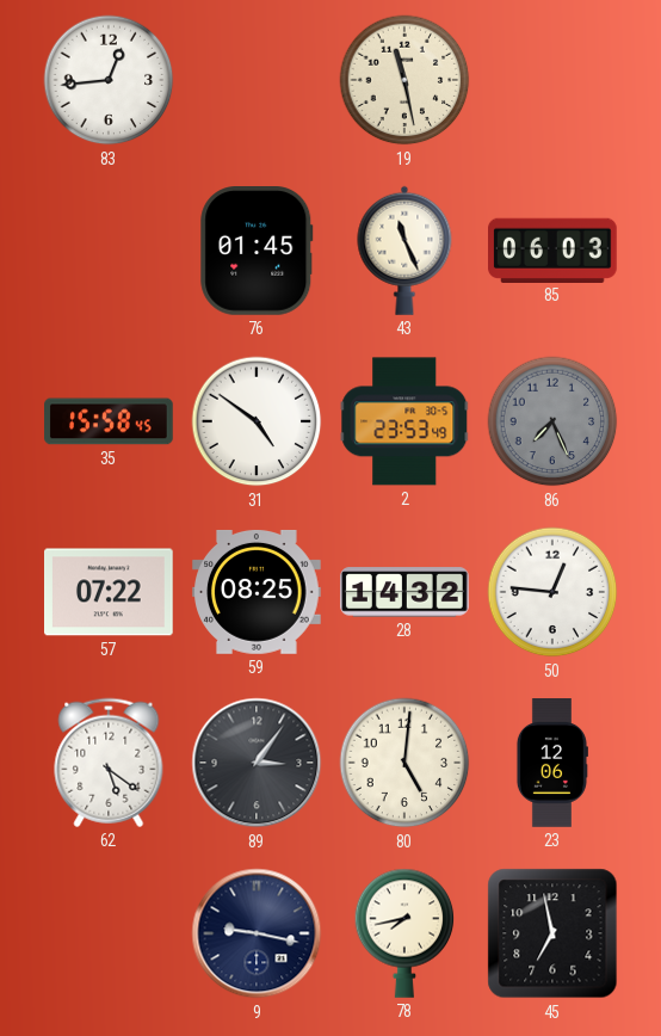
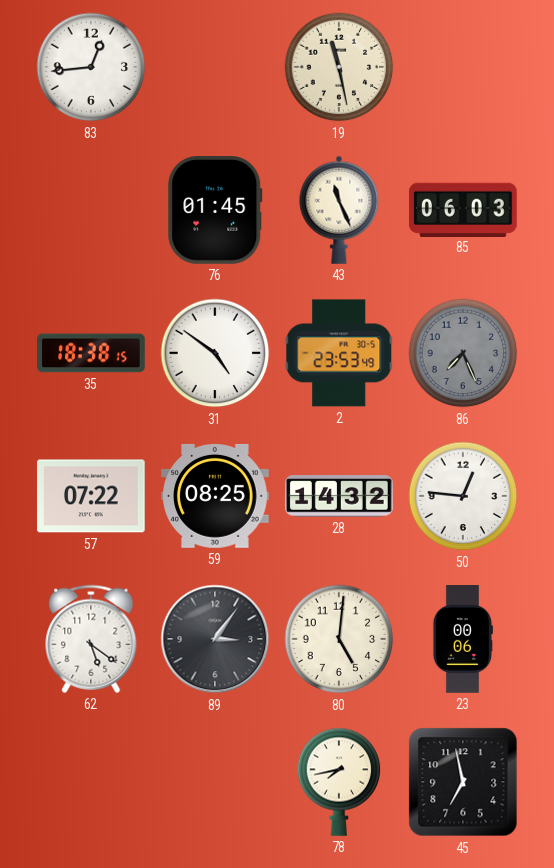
35: 15:58 -> 18:38 (91, 353)
23: 12:06 -> 00:06 (462, 639)
9: 9:17 -> none (257, 933)
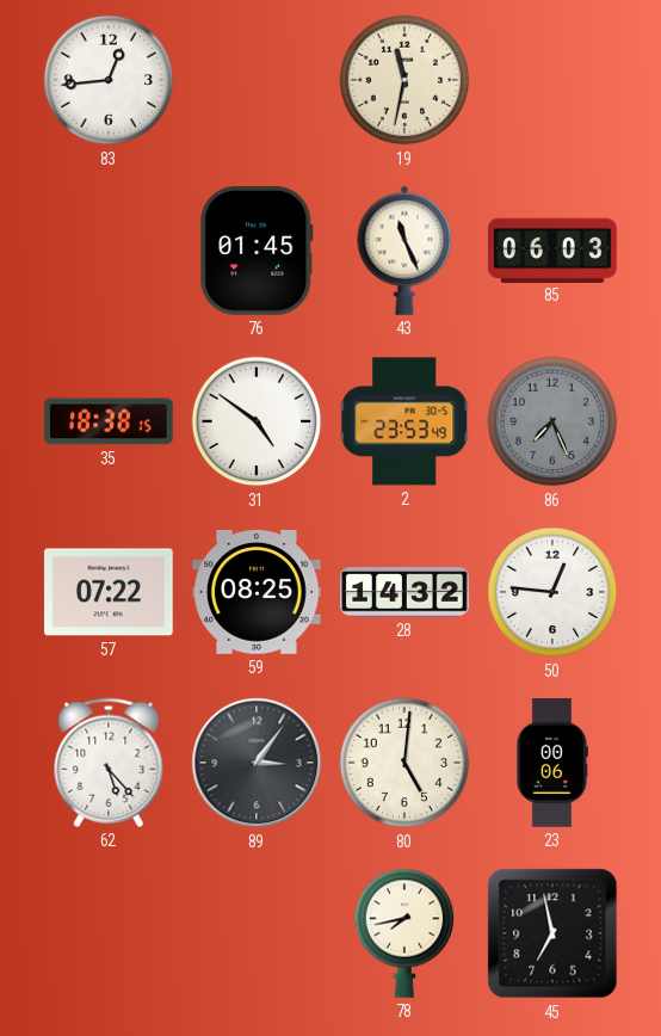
19: 11:28 -> 11:32 (404, 80)
62: 5:21 -> 5:23 (109, 763)
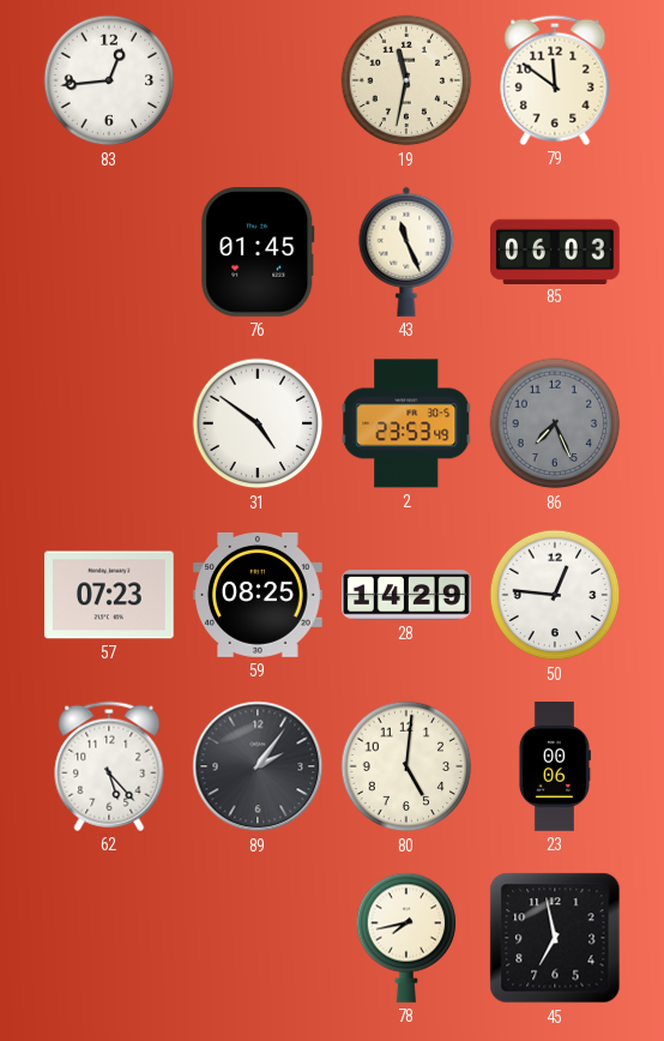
79: none -> 11:51 (555, 80)
35: 18:38 -> none (109, 421)
57: 07:22 -> 07:23 (110, 595)
28: 14:32 -> 14:29 (406, 595)
89: 3:06 -> 2:06 (258, 766)
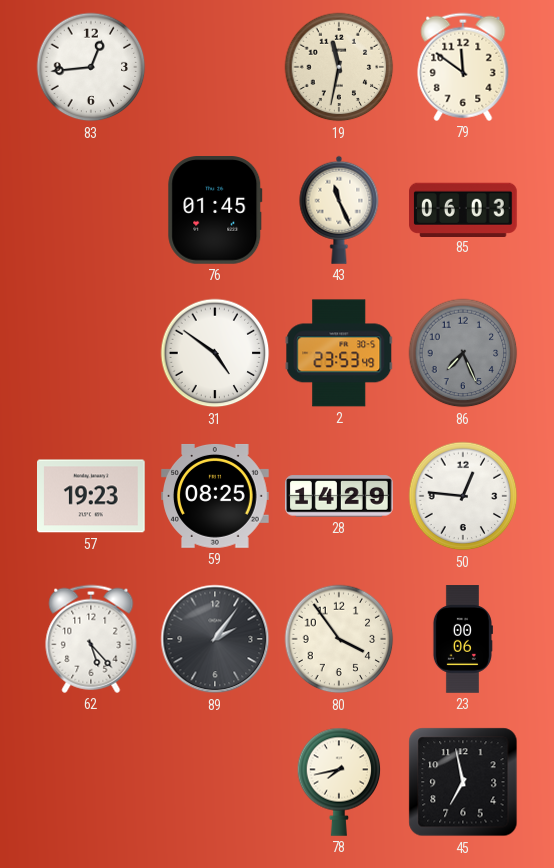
57: 07:23 -> 19:23 (92, 496)
80: 5:01 -> 3:54 (339, 639)
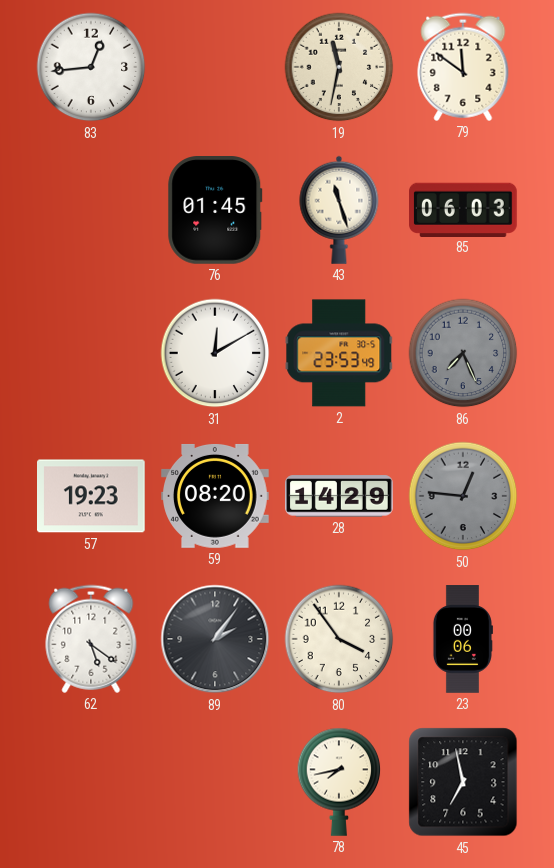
43: 11:26 -> 11:27 (339, 210)
31: 4:51 -> 12:10 (215, 353)
59: 08:25 -> 08:20 (216, 496)
50 dial: white -> grey (463, 496)
62: 5:23 -> 5:21 (91, 639)
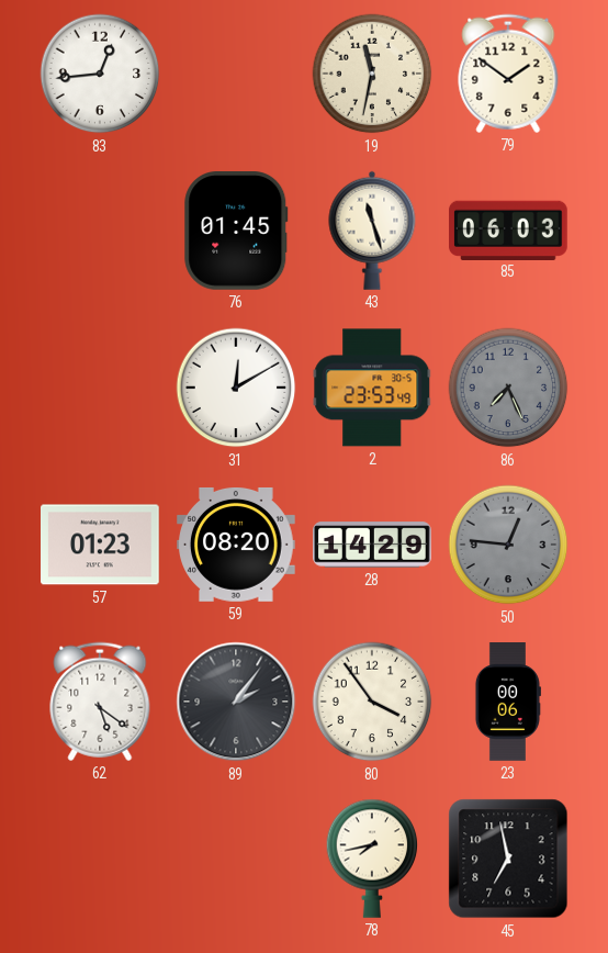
79: 11:51 -> 1:51 (508, 74)
57: 19:23 -> 01:23 (101, 545)
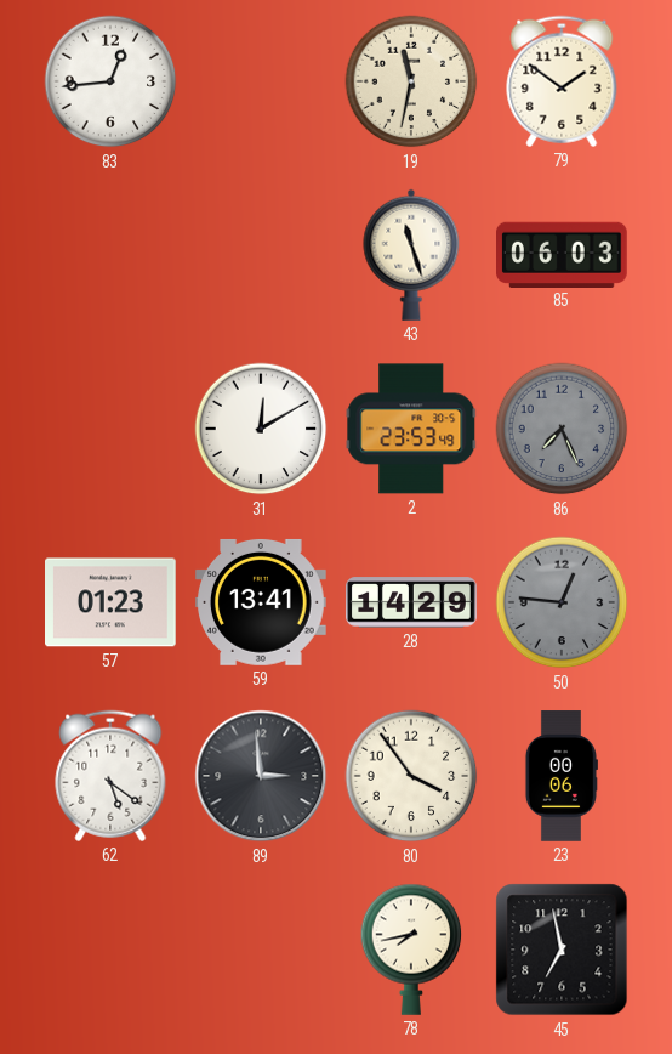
76: 01:45 -> none (236, 232)
59: 08:20 -> 13:41 (262, 602)
89: 2:06 -> 2:59 (261, 776)
